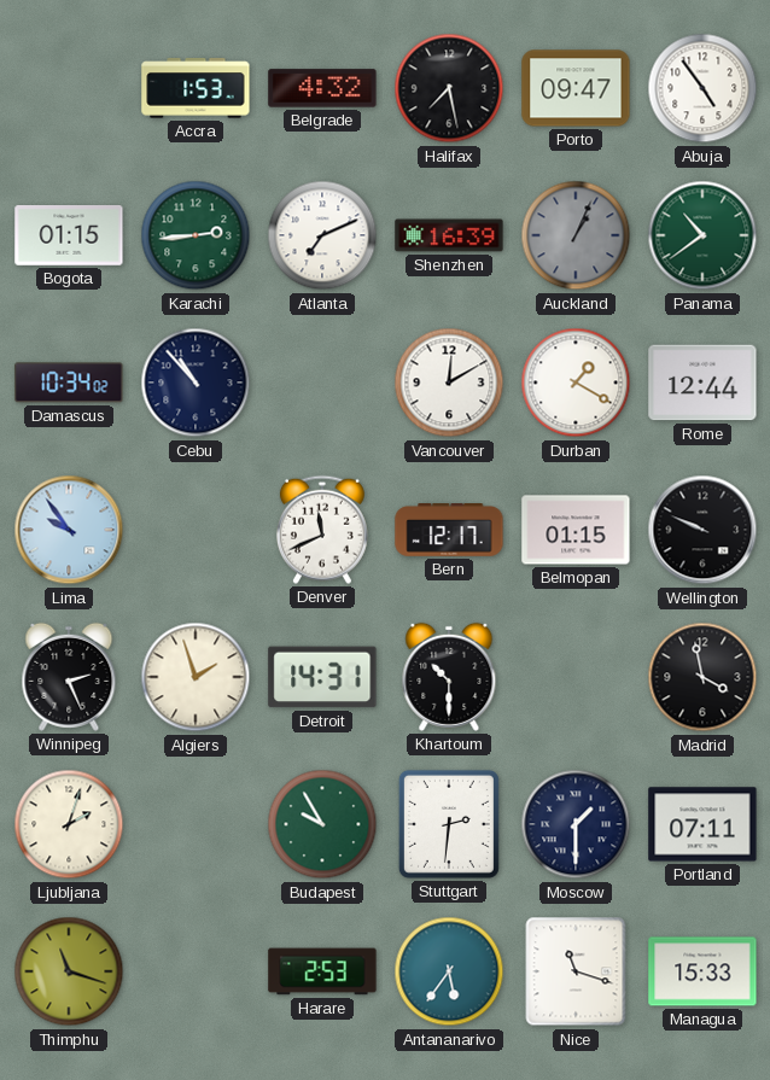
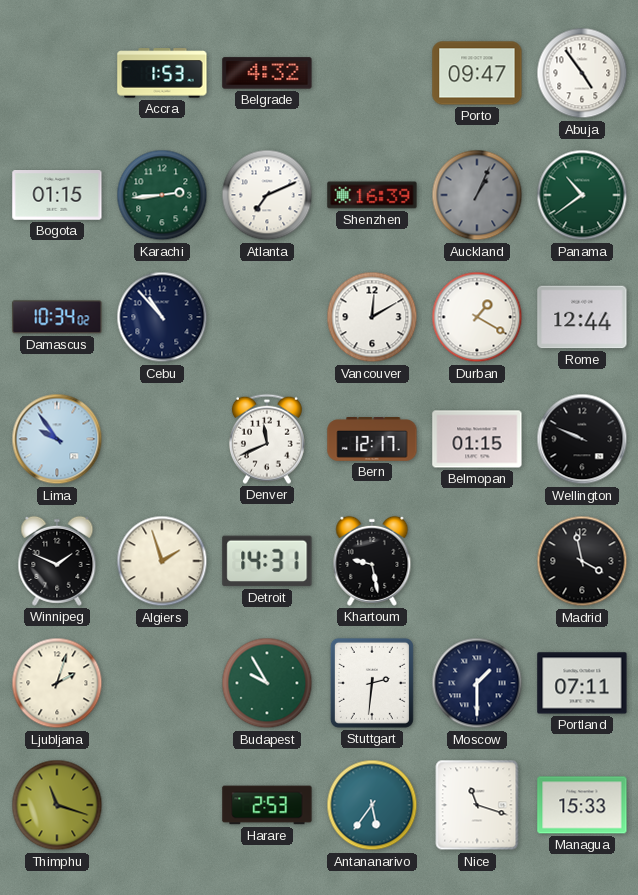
Halifax: 7:28 -> none (449, 88)
Winnipeg: 2:26 -> 1:49 (57, 561)
Khartoum: 10:30 -> 9:28 (372, 561)
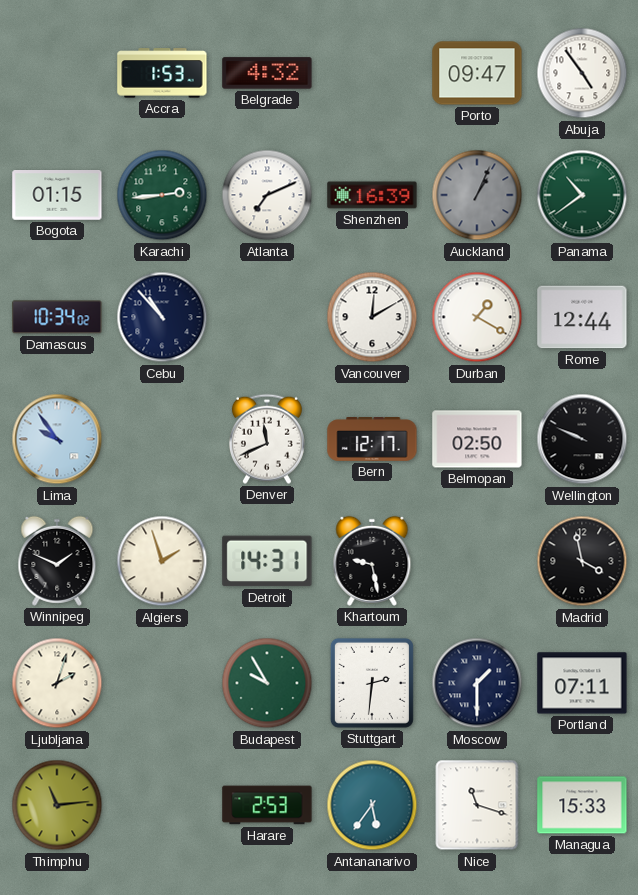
Belmopan: 01:15 -> 02:50 (477, 439)
Thimphu: 11:18 -> 11:14 (57, 805)
